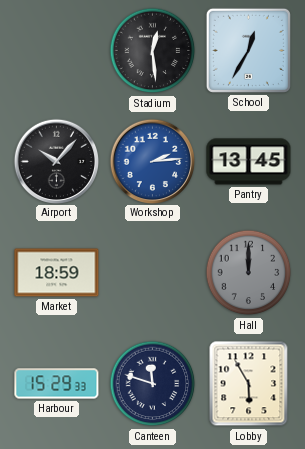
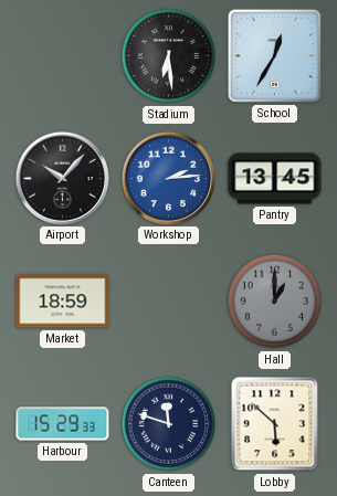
Stadium: 12:29 -> 6:29 (169, 56)
Hall: 12:00 -> 1:00 (275, 302)
Lobby: 5:55 -> 5:52 (275, 424)
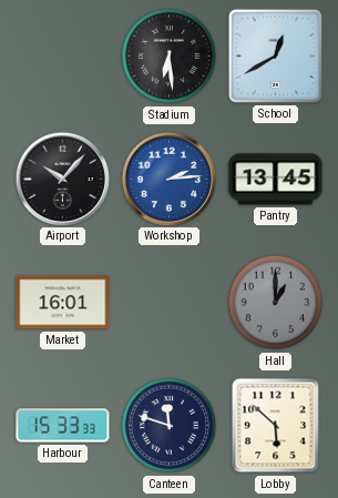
School: 12:35 -> 12:40 (275, 55)
Market: 18:59 -> 16:01 (63, 303)
Harbour: 15:29 -> 15:33 (63, 426)
